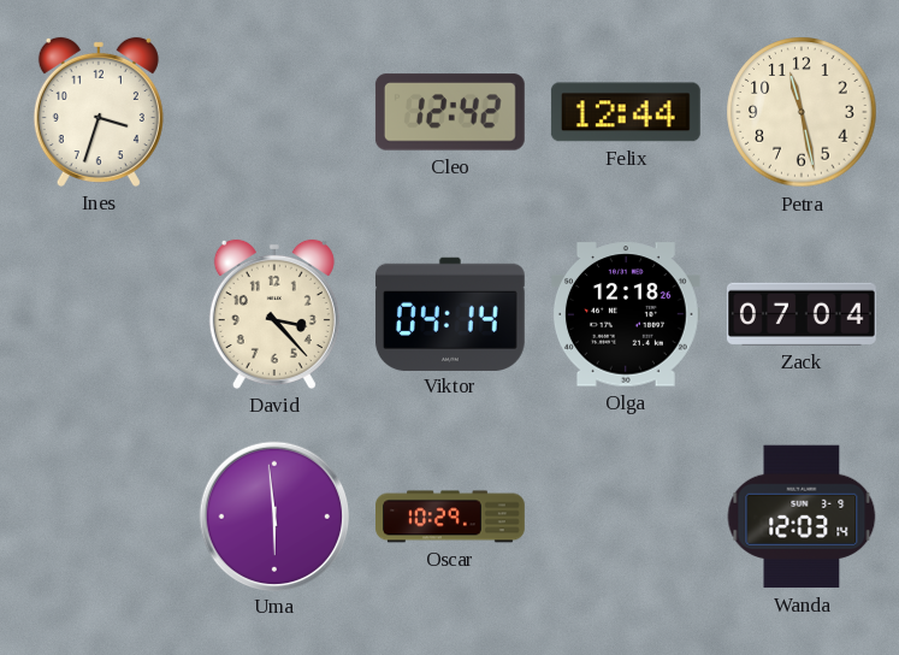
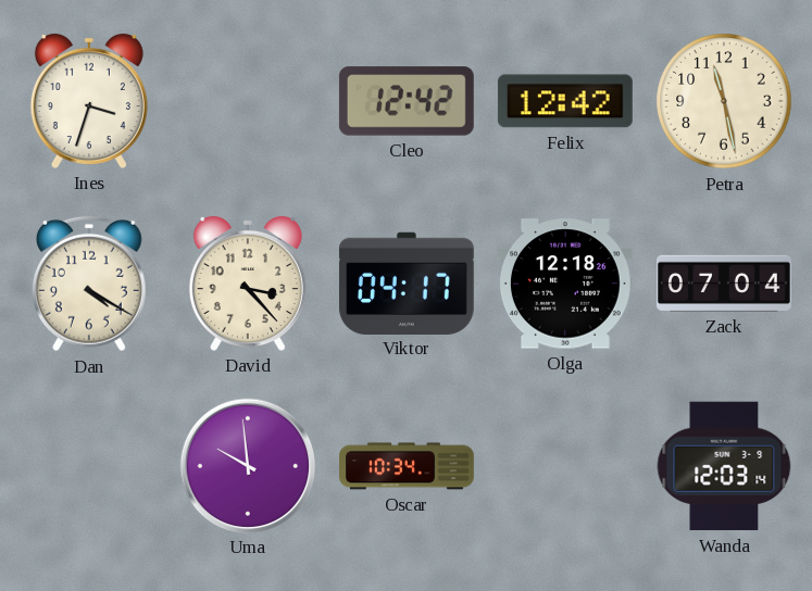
Felix: 12:44 -> 12:42 (565, 101)
Dan: none -> 4:20 (89, 284)
Viktor: 04:14 -> 04:17 (407, 282)
Uma: 5:59 -> 9:59 (247, 465)
Oscar: 10:29 -> 10:34 (408, 466)
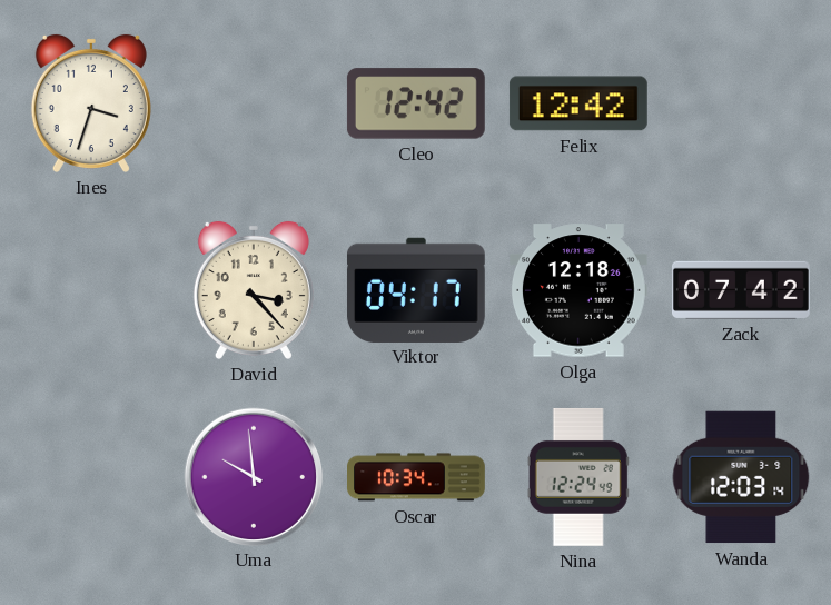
Petra: 11:28 -> none (724, 101)
Dan: 4:20 -> none (89, 284)
Zack: 07:04 -> 07:42 (741, 290)
Nina: none -> 12:24 (578, 477)
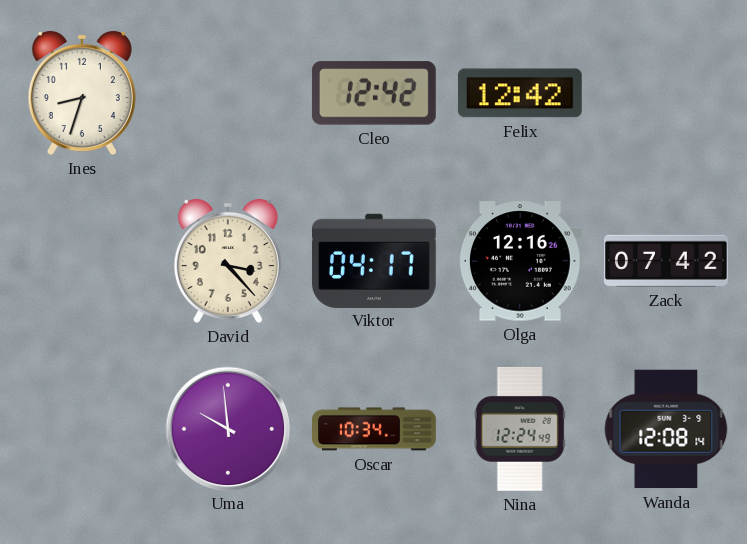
Ines: 3:33 -> 8:33 (82, 93)
Olga: 12:18 -> 12:16 (520, 261)
Wanda: 12:03 -> 12:08 (666, 429)
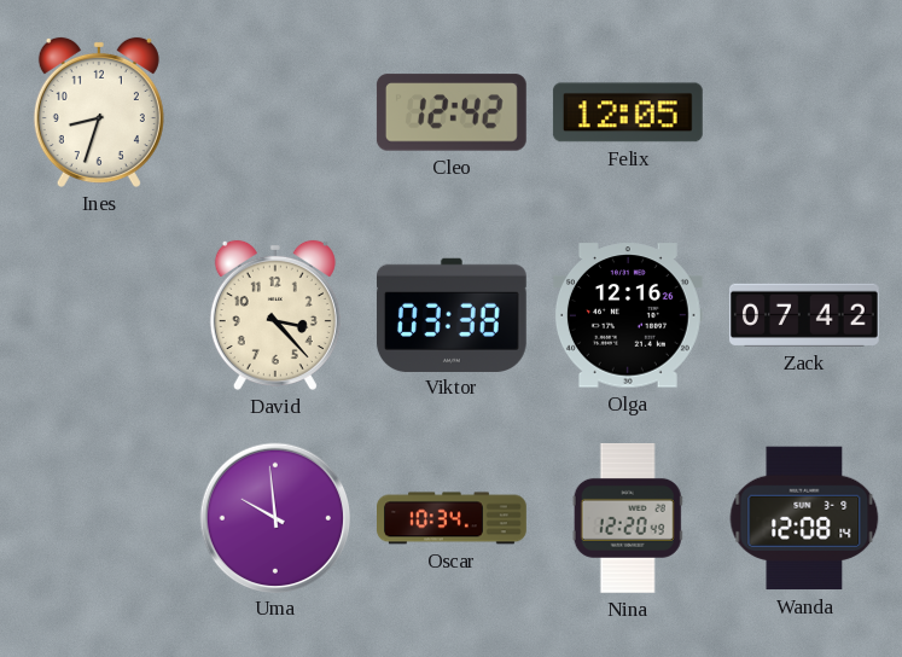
Felix: 12:42 -> 12:05 (628, 112)
Viktor: 04:17 -> 03:38 (452, 314)
Nina: 12:24 -> 12:20 (628, 518)
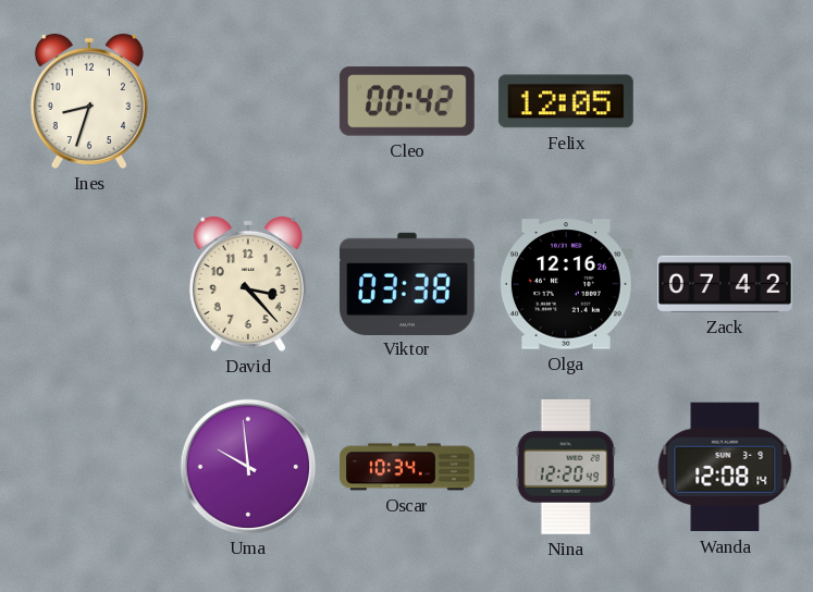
Cleo: 12:42 -> 00:42 (407, 101)
